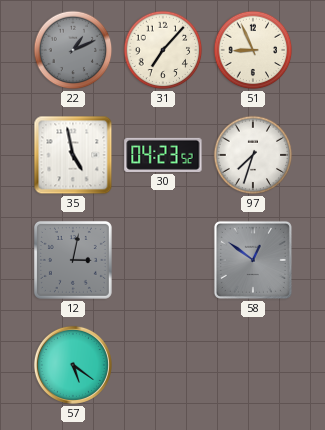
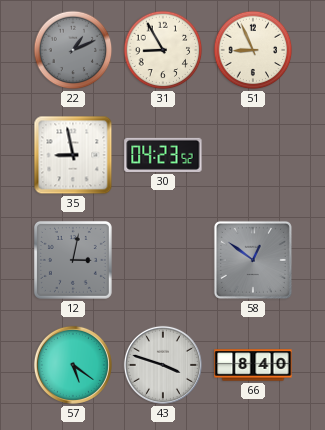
31: 7:07 -> 8:55 (163, 50)
35: 4:58 -> 8:58 (73, 155)
97: 7:33 -> none (253, 155)
43: none -> 3:48 (163, 365)
66: none -> 8:40 (253, 365)
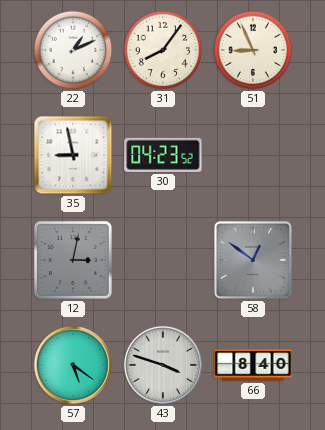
22 dial: grey -> white (73, 50)
31: 8:55 -> 8:06 (163, 50)
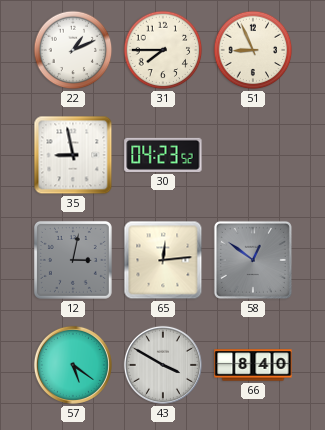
31: 8:06 -> 7:45 (163, 50)
65: none -> 12:14 (163, 260)
43: 3:48 -> 3:50 (163, 365)
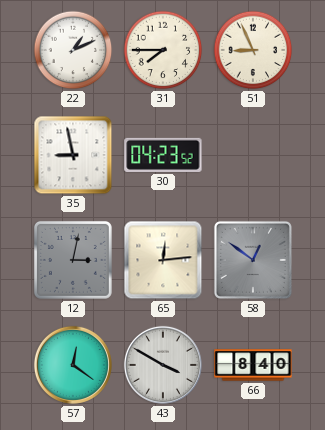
57: 5:21 -> 12:21 (73, 365)
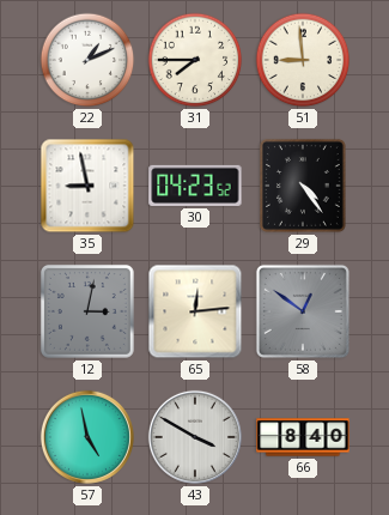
51: 8:56 -> 8:59 (303, 60)
29: none -> 4:24 (303, 186)
57: 12:21 -> 4:58 (87, 437)
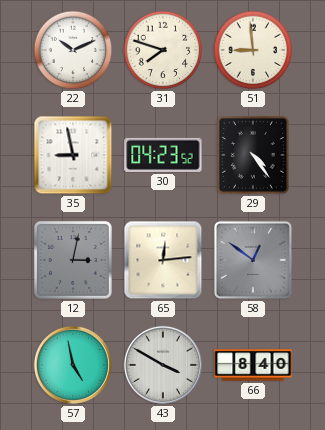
22: 1:11 -> 10:11 (73, 50)
31: 7:45 -> 7:48 (163, 50)
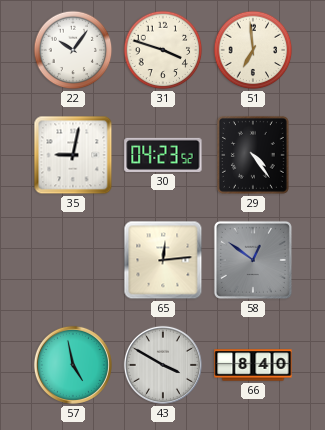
22: 10:11 -> 10:06 (73, 50)
31: 7:48 -> 3:48 (163, 50)
51: 8:59 -> 6:59 (253, 50)
35: 8:58 -> 9:02 (73, 155)
12: 3:02 -> none (73, 260)
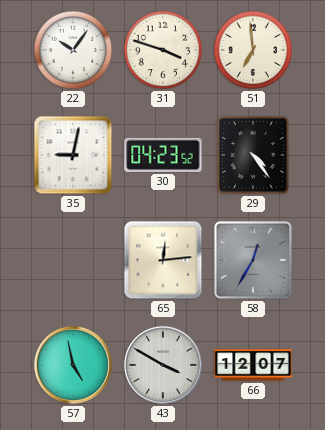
58: 12:51 -> 12:35 (253, 260)
66: 8:40 -> 12:07 (253, 365)
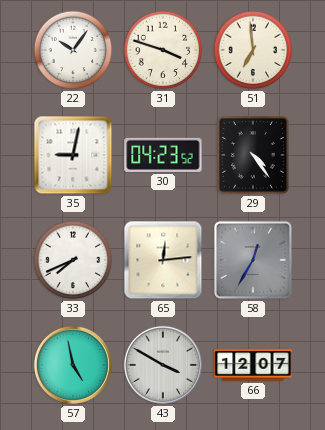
33: none -> 7:41 (73, 260)
